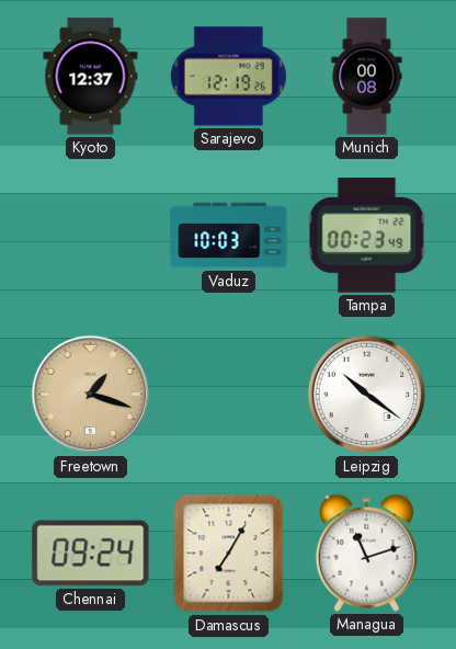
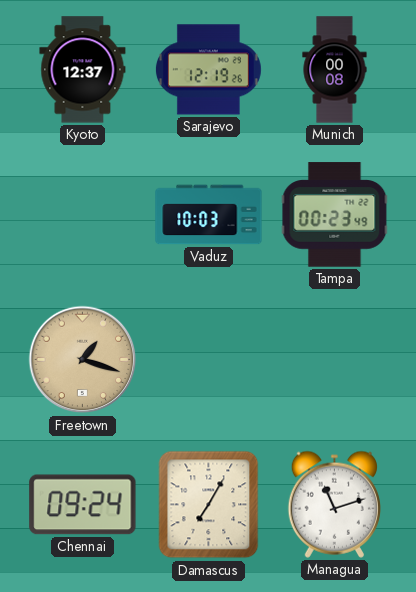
Leipzig: 10:21 -> none (367, 395)
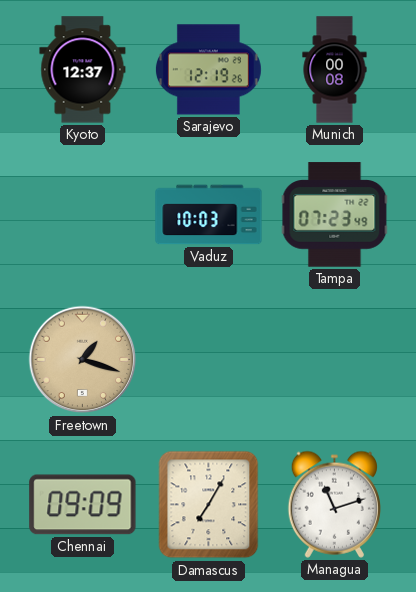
Tampa: 00:23 -> 07:23 (335, 215)
Chennai: 09:24 -> 09:09 (83, 505)
